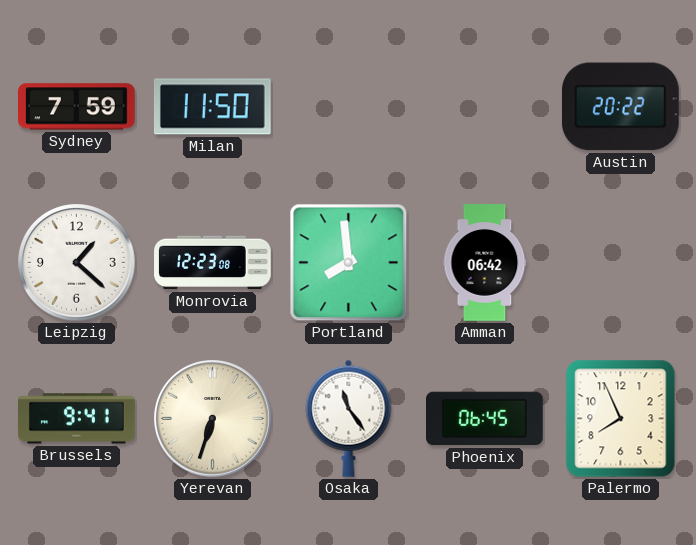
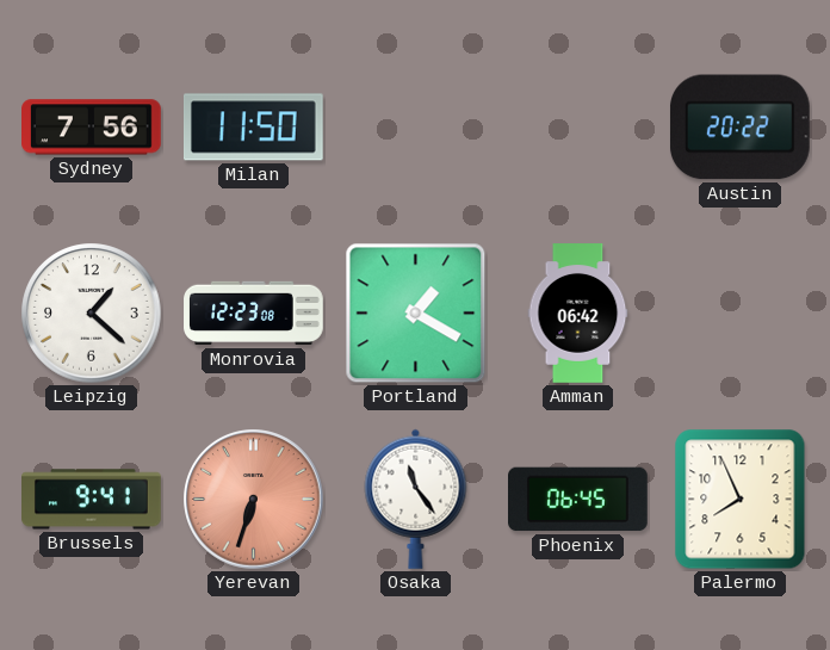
Sydney: 7:59 -> 7:56 (92, 128)
Portland: 7:59 -> 1:20 (416, 314)
Yerevan dial: cream -> salmon (254, 500)
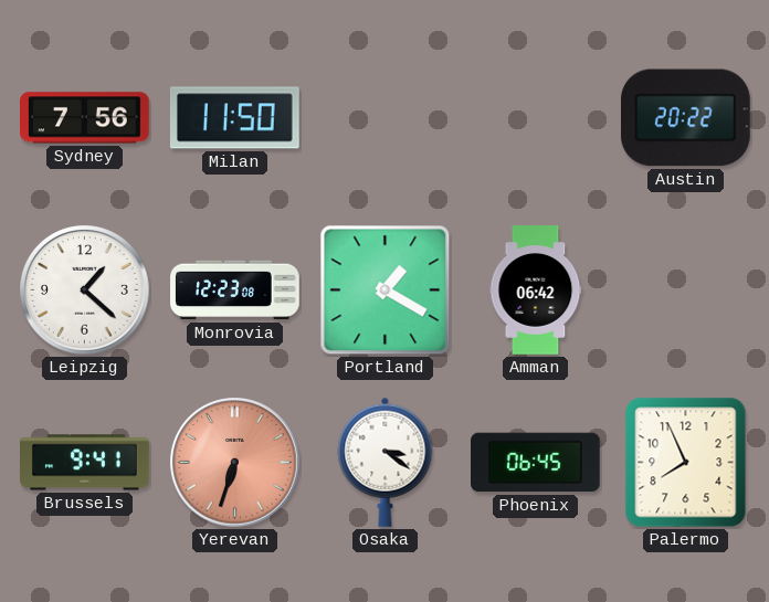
Osaka: 11:24 -> 3:21 (386, 462)
